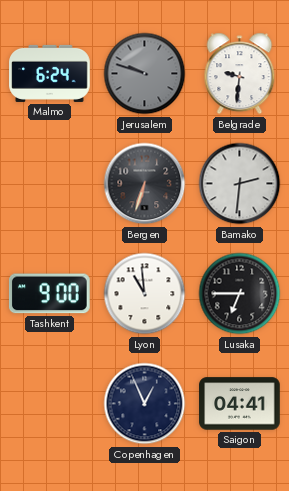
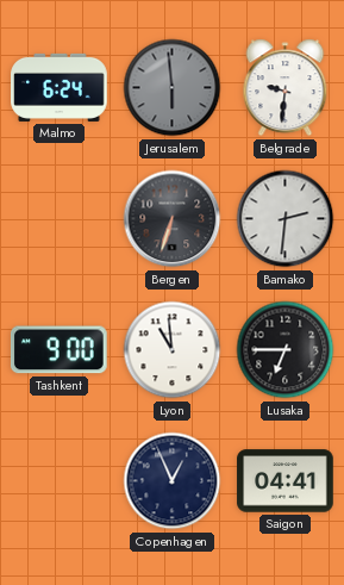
Jerusalem: 9:48 -> 5:59 (173, 88)
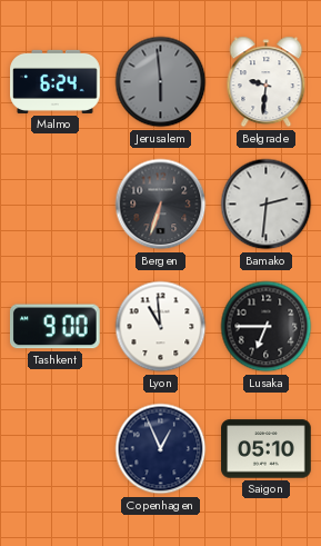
Saigon: 04:41 -> 05:10 (267, 449)
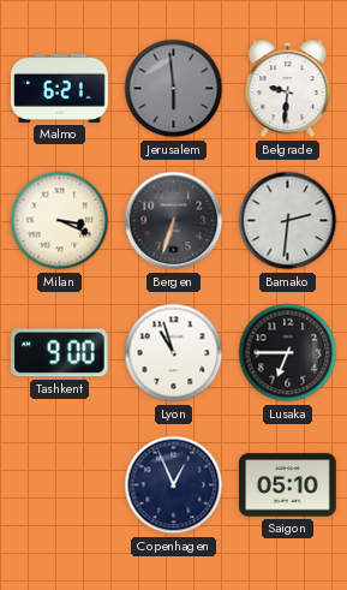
Malmo: 6:24 -> 6:21 (60, 88)
Milan: none -> 3:19 (60, 221)
Lyon: 10:59 -> 10:57 (174, 353)
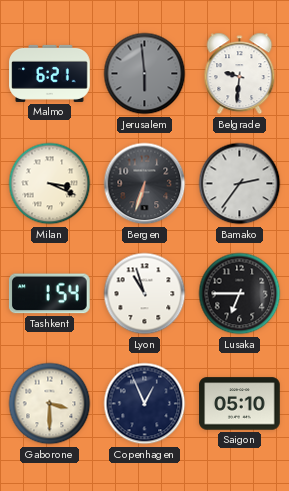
Bamako: 2:31 -> 2:36 (240, 184)
Tashkent: 9:00 -> 1:54 (49, 294)
Gaborone: none -> 3:30 (50, 404)
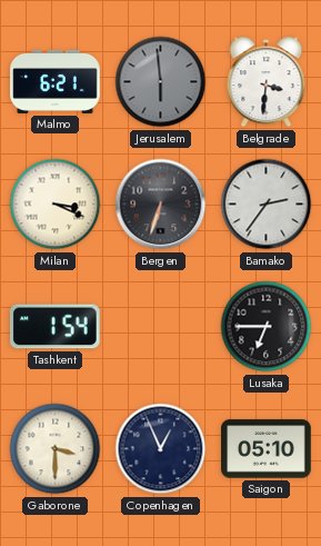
Belgrade: 9:31 -> 3:31 (267, 82)
Lyon: 10:57 -> none (145, 294)
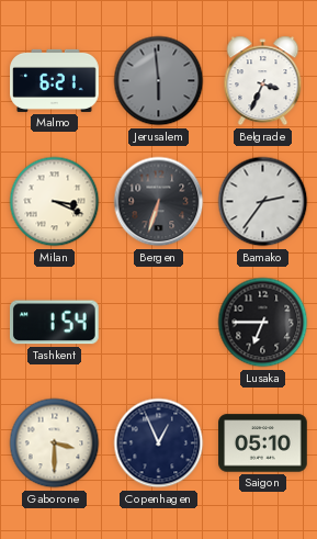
Belgrade: 3:31 -> 3:34 (263, 81)
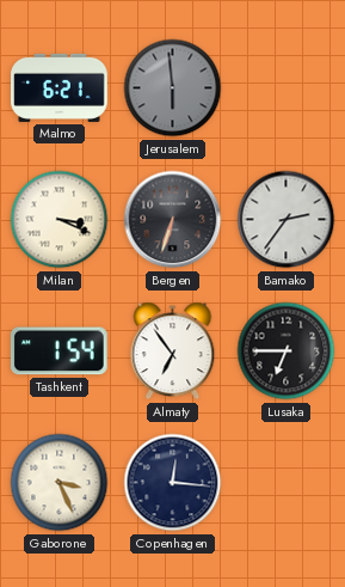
Belgrade: 3:34 -> none (263, 81)
Almaty: none -> 6:54 (173, 351)
Gaborone: 3:30 -> 3:26 (60, 483)
Copenhagen: 12:56 -> 12:16 (173, 483)
Saigon: 05:10 -> none (263, 443)
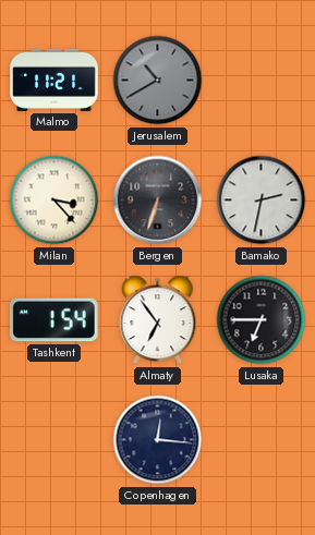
Malmo: 6:21 -> 11:21 (54, 80)
Jerusalem: 5:59 -> 10:40 (158, 81)
Milan: 3:19 -> 3:23 (54, 200)
Bamako: 2:36 -> 2:32 (262, 200)
Gaborone: 3:26 -> none (60, 483)
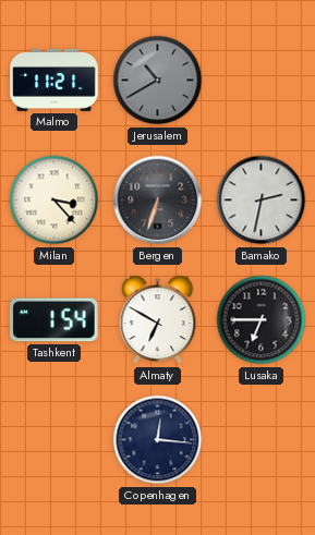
Almaty: 6:54 -> 6:50 (158, 320)
